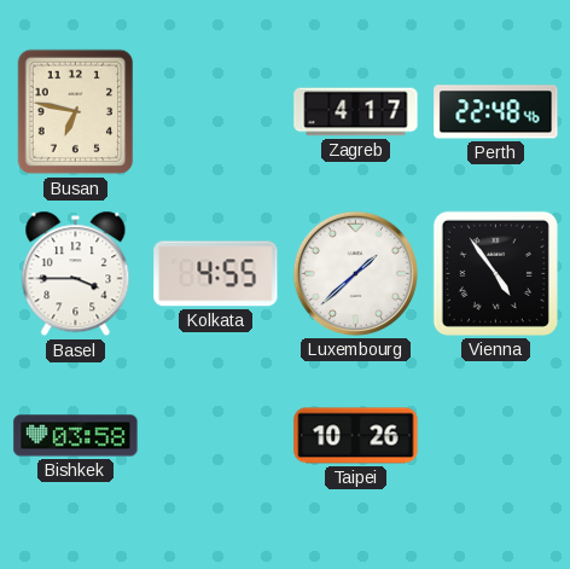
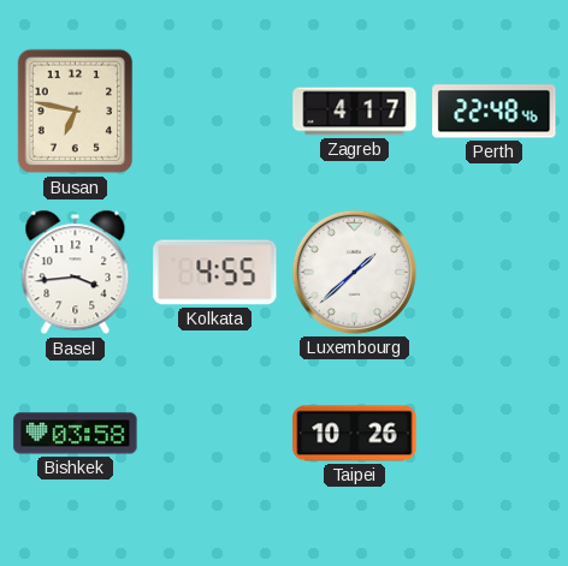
Basel: 3:45 -> 3:44 (76, 273)
Vienna: 4:54 -> none (495, 273)
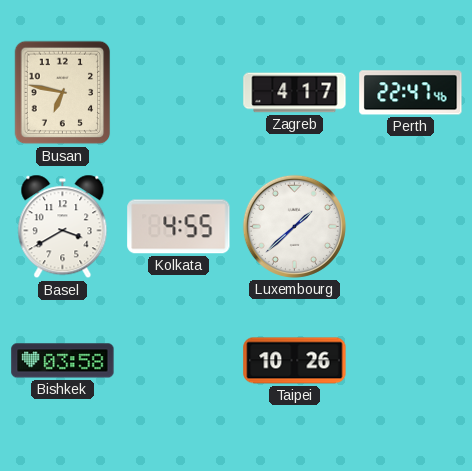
Perth: 22:48 -> 22:47 (411, 93)
Basel: 3:44 -> 3:40 (63, 227)
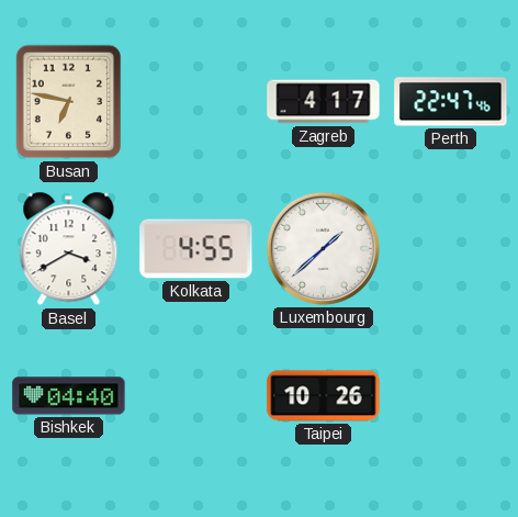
Bishkek: 03:58 -> 04:40 (69, 396)
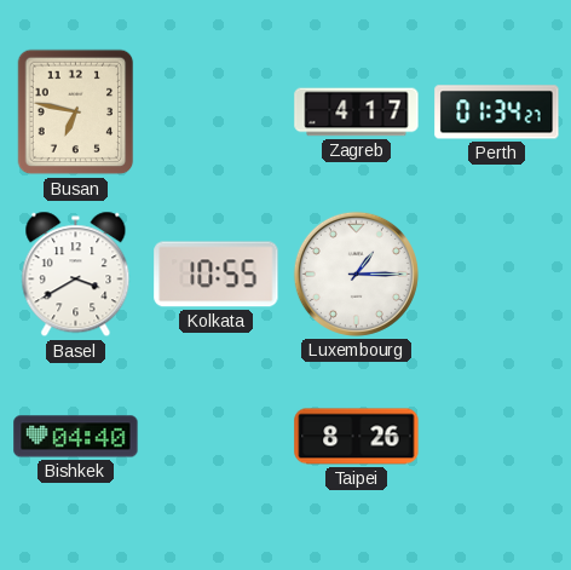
Perth: 22:47 -> 01:34 (497, 113)
Kolkata: 4:55 -> 10:55 (217, 275)
Luxembourg: 1:38 -> 1:15 (356, 274)
Taipei: 10:26 -> 8:26 (357, 437)
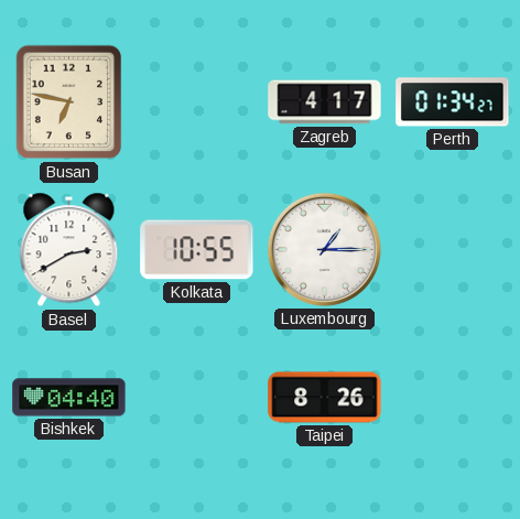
Basel: 3:40 -> 2:40 (69, 250)
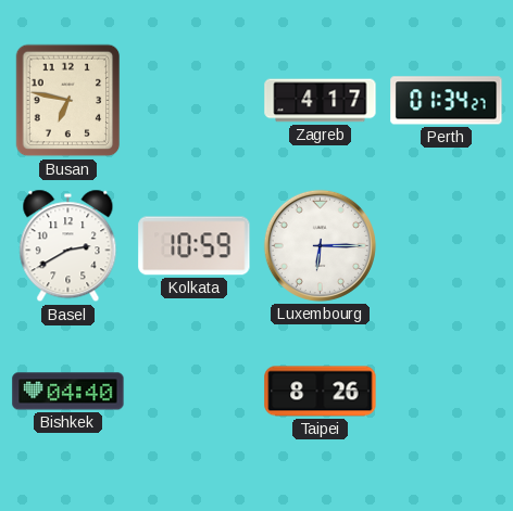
Kolkata: 10:55 -> 10:59 (195, 246)
Luxembourg: 1:15 -> 6:15 (320, 245)
